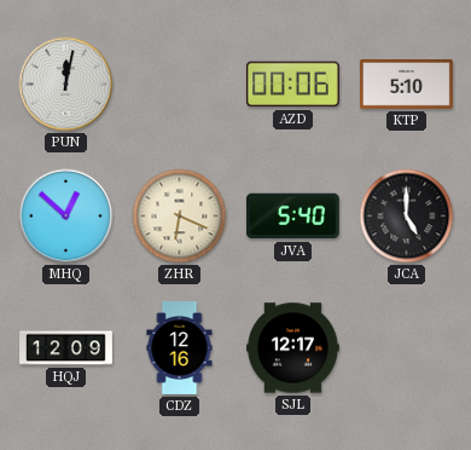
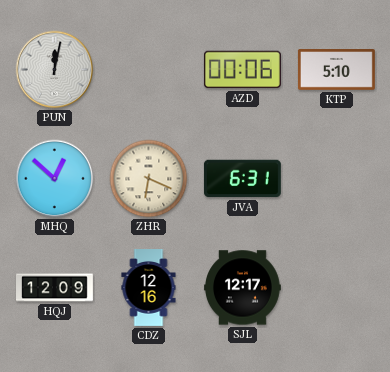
JVA: 5:40 -> 6:31 (242, 179)
JCA: 5:00 -> none (407, 217)
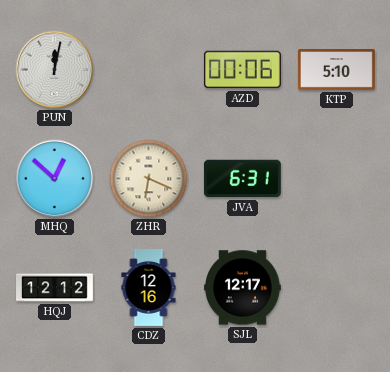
HQJ: 12:09 -> 12:12 (55, 288)
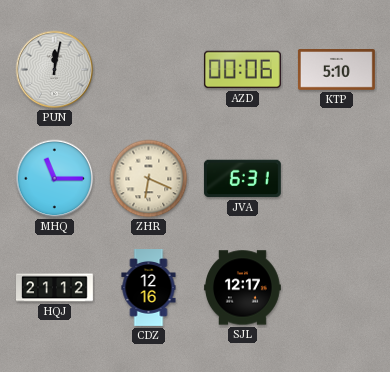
MHQ: 12:52 -> 11:15 (55, 179)
HQJ: 12:12 -> 21:12 (55, 288)
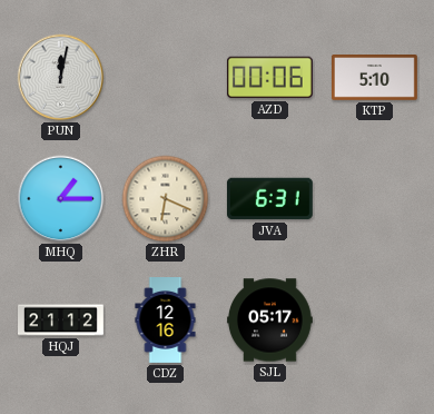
MHQ: 11:15 -> 1:15 (61, 199)
SJL: 12:17 -> 05:17 (270, 321)
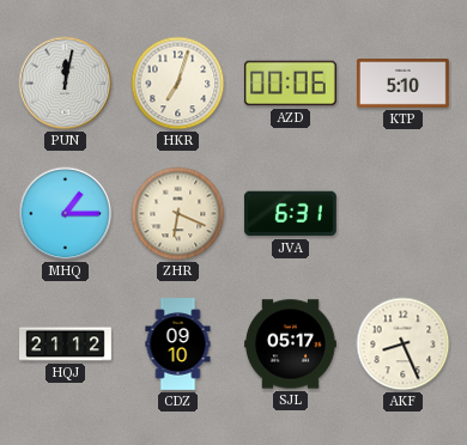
HKR: none -> 7:03 (178, 84)
CDZ: 12:16 -> 09:10 (178, 345)
AKF: none -> 8:26 (404, 345)
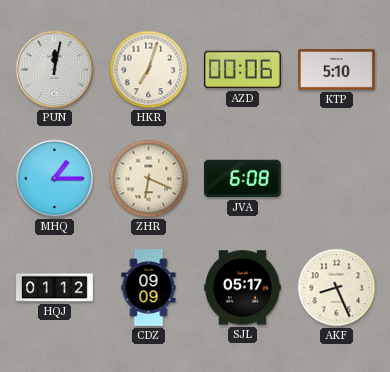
JVA: 6:31 -> 6:08 (242, 179)
HQJ: 21:12 -> 01:12 (55, 288)
CDZ: 09:10 -> 09:09 (149, 288)
